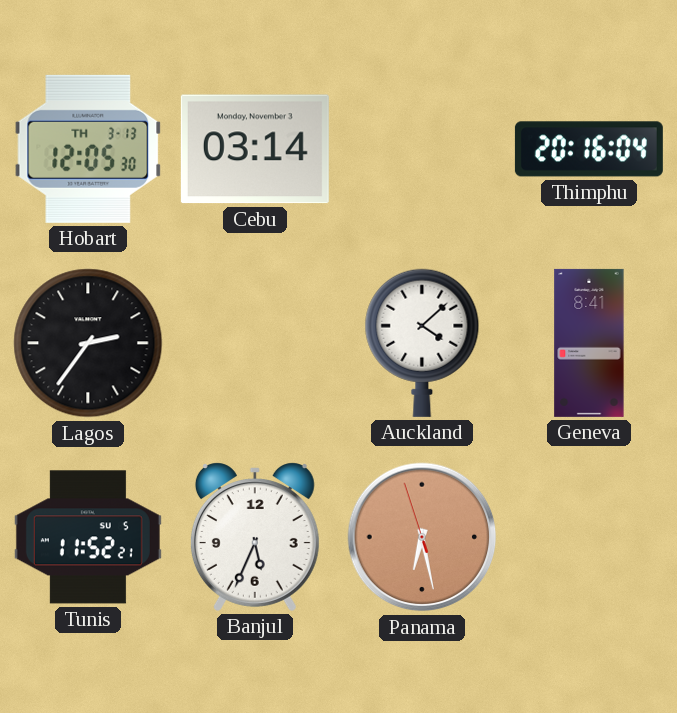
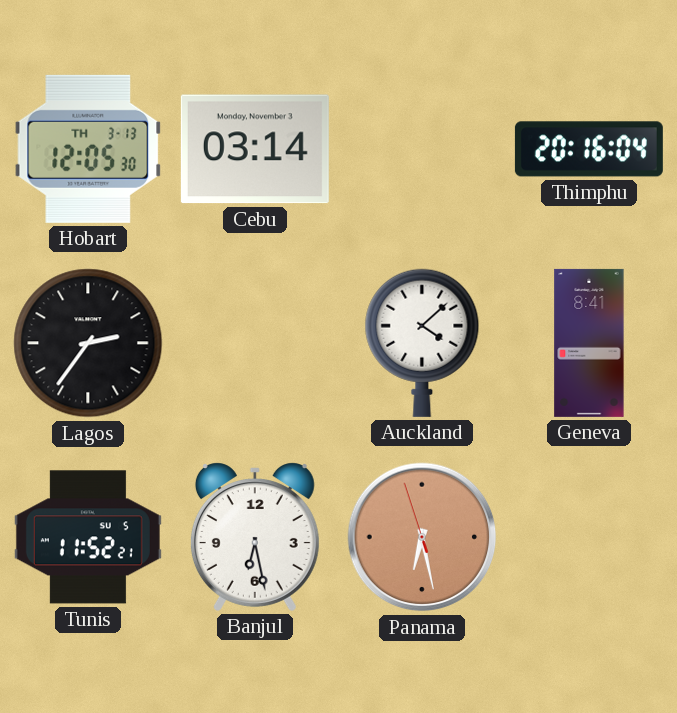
Banjul: 5:34 -> 6:28 (255, 537)
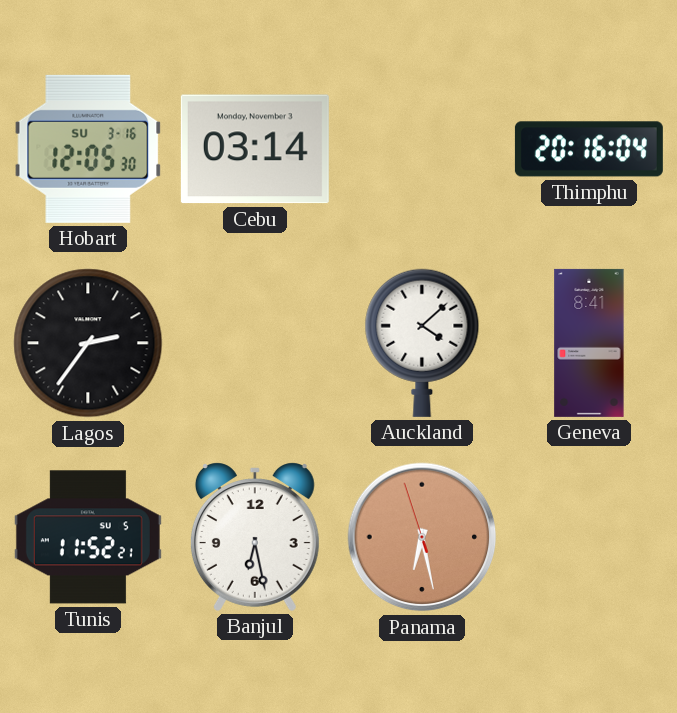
Hobart date: TH 3-13 -> SU 3-16 (88, 149)
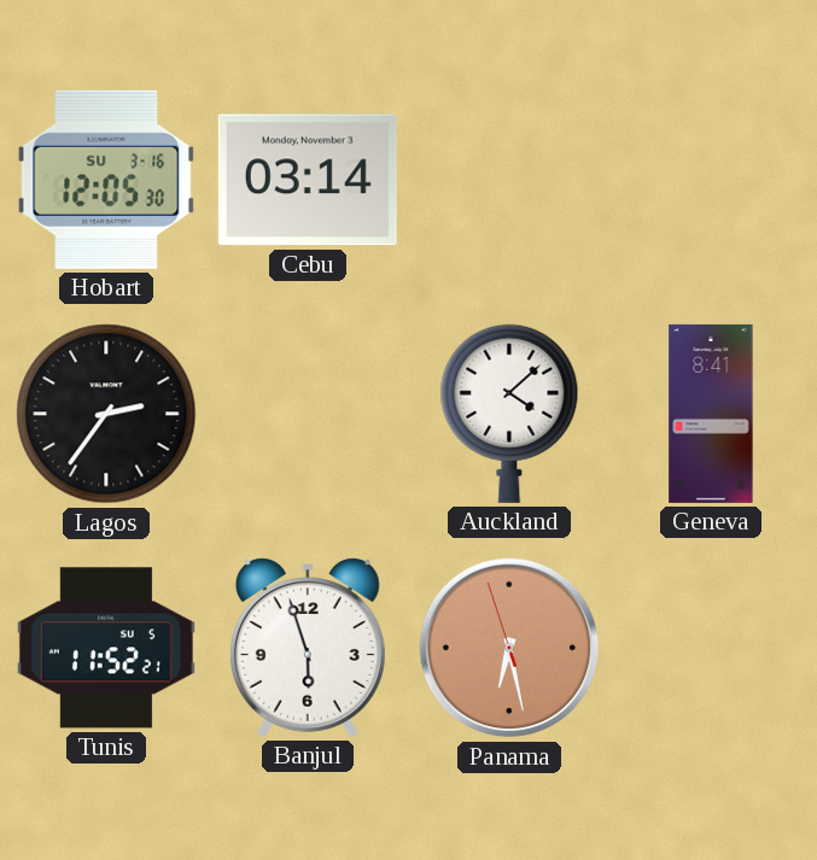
Thimphu: 20:16 -> none (589, 149)
Banjul: 6:28 -> 5:57 (308, 648)
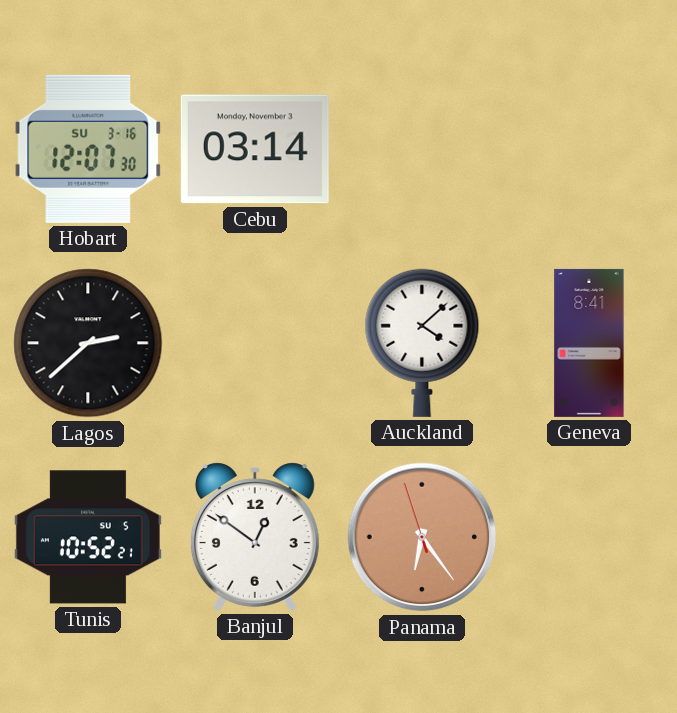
Hobart: 12:05 -> 12:07 (88, 149)
Lagos: 2:36 -> 2:38 (88, 343)
Tunis: 11:52 -> 10:52 (88, 537)
Banjul: 5:57 -> 12:51 (255, 537)
Panama: 6:27 -> 6:23 (422, 537)
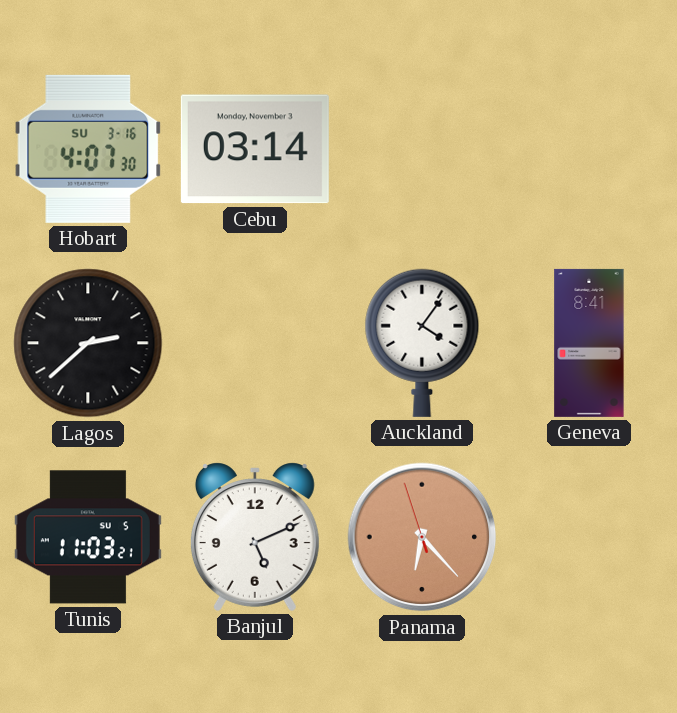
Hobart: 12:07 -> 4:07 (88, 149)
Auckland: 4:08 -> 4:06 (422, 343)
Tunis: 10:52 -> 11:03 (88, 537)
Banjul: 12:51 -> 5:11 (255, 537)
Panama: 6:23 -> 6:22 (422, 537)
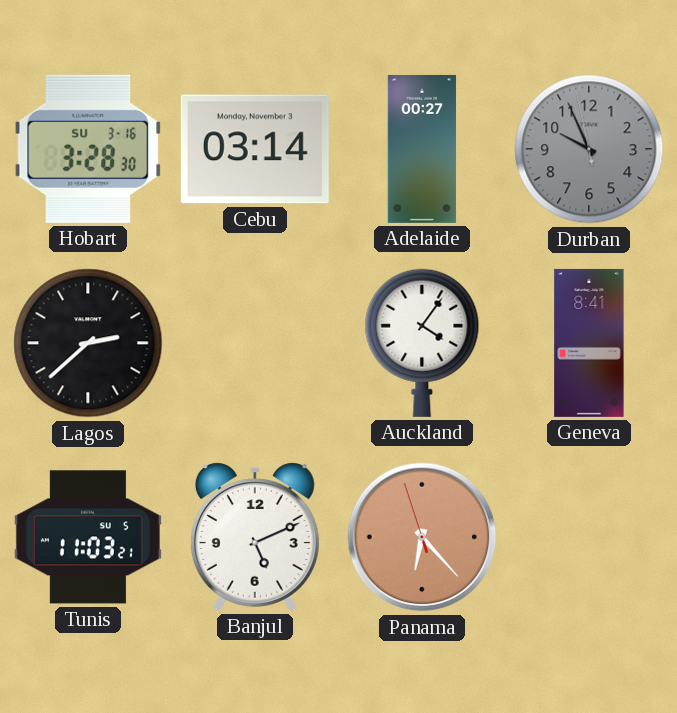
Hobart: 4:07 -> 3:28 (88, 149)
Adelaide: none -> 00:27 (422, 149)
Durban: none -> 9:55 (589, 149)
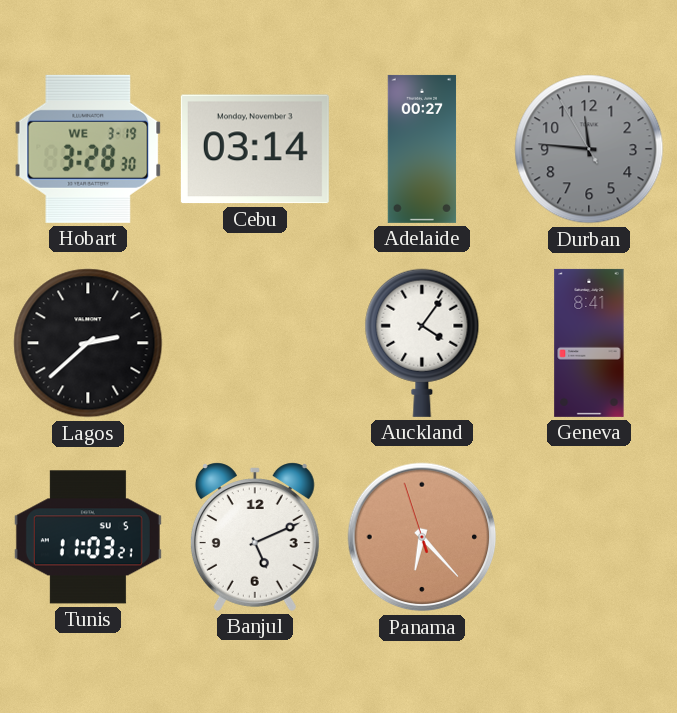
Hobart date: SU 3-16 -> WE 3-19 (88, 149)
Durban: 9:55 -> 11:45 (589, 149)
